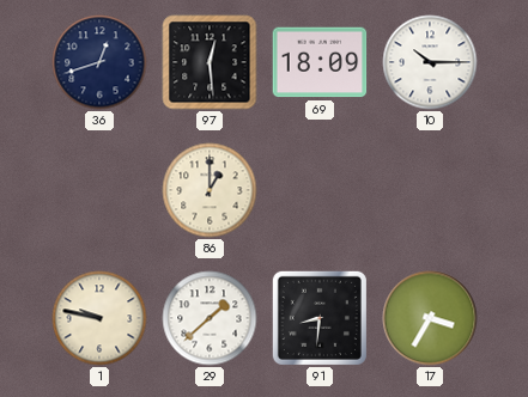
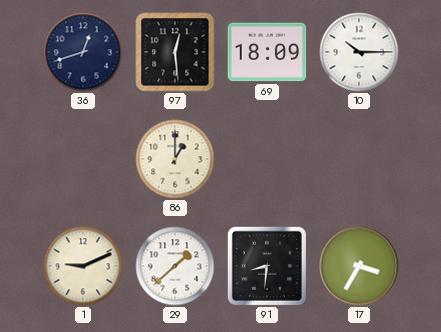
1: 9:47 -> 9:11 (83, 266)
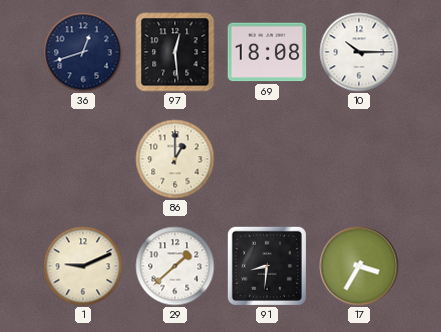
69: 18:09 -> 18:08 (267, 52)
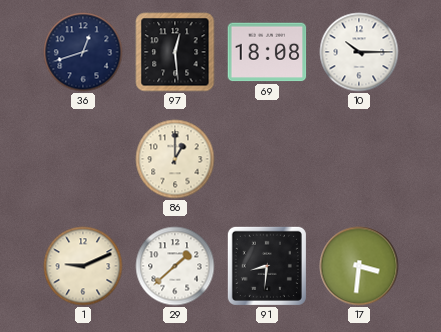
17: 3:35 -> 3:31 (359, 266)
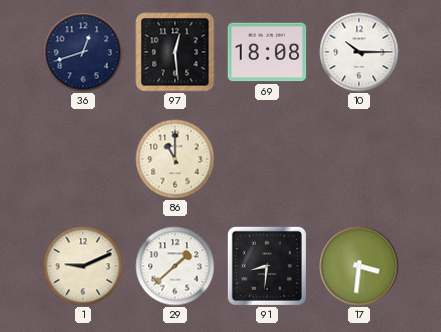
86: 1:00 -> 11:00 (175, 159)
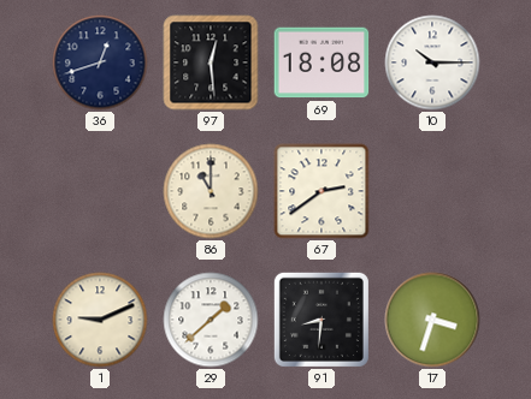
67: none -> 2:39 (321, 191)
17: 3:31 -> 3:33 (432, 320)
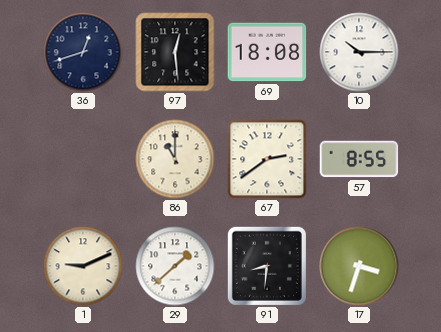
57: none -> 8:55 (359, 159)
